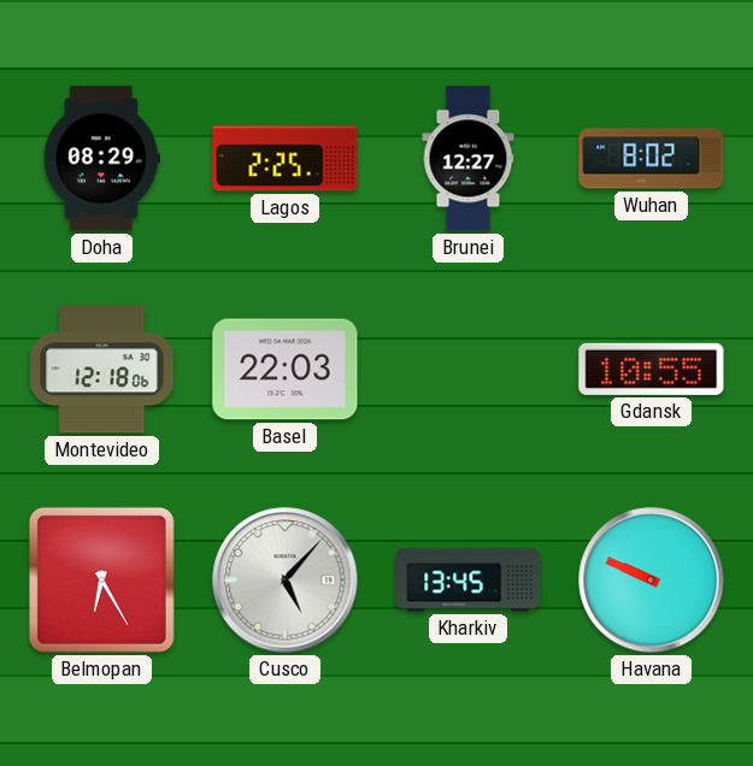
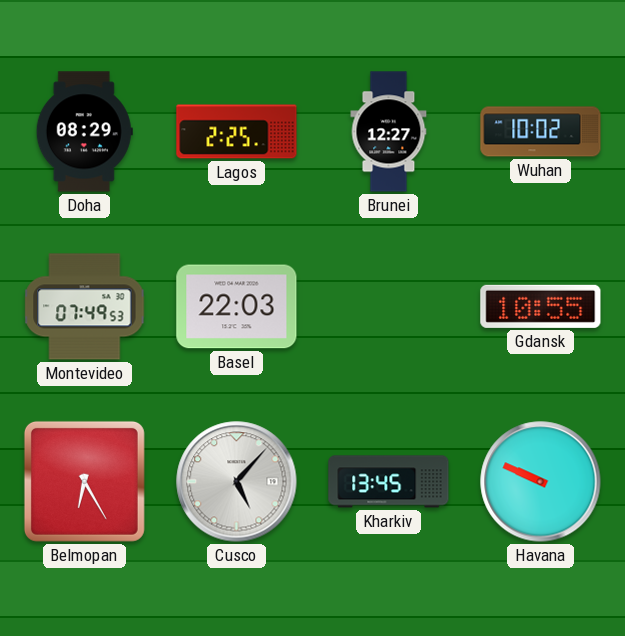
Wuhan: 8:02 -> 10:02 (541, 132)
Montevideo: 12:18 -> 07:49 (85, 307)
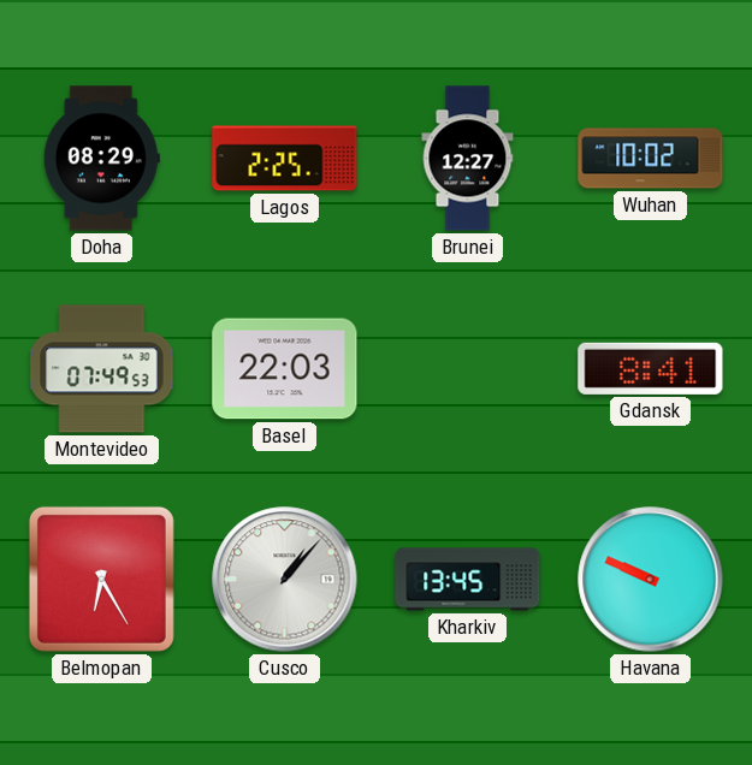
Gdansk: 10:55 -> 8:41 (651, 368)
Cusco: 5:07 -> 1:07 (285, 580)
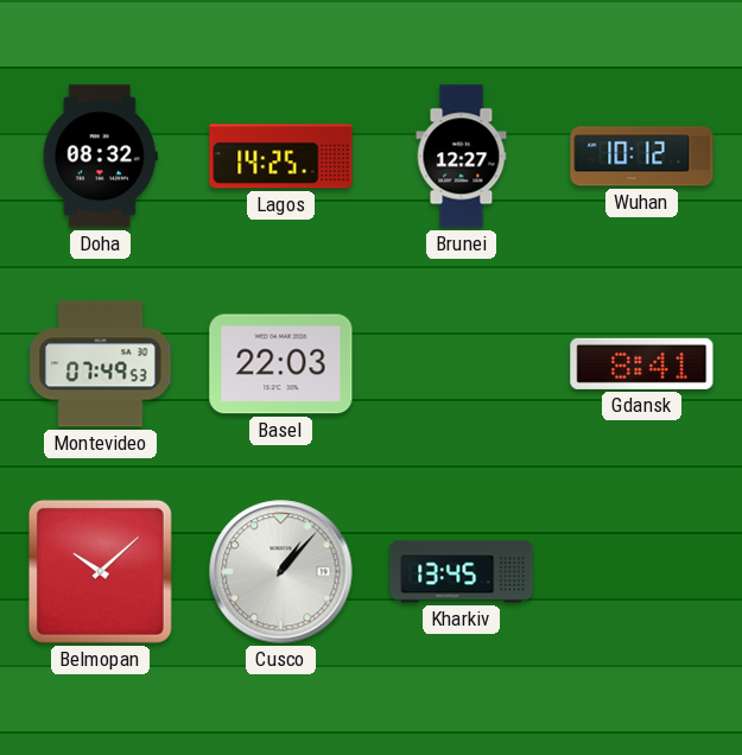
Doha: 08:29 -> 08:32 (100, 157)
Lagos: 2:25 -> 14:25 (281, 157)
Wuhan: 10:02 -> 10:12 (642, 157)
Belmopan: 6:25 -> 10:08 (100, 571)
Havana: 9:49 -> none (651, 580)
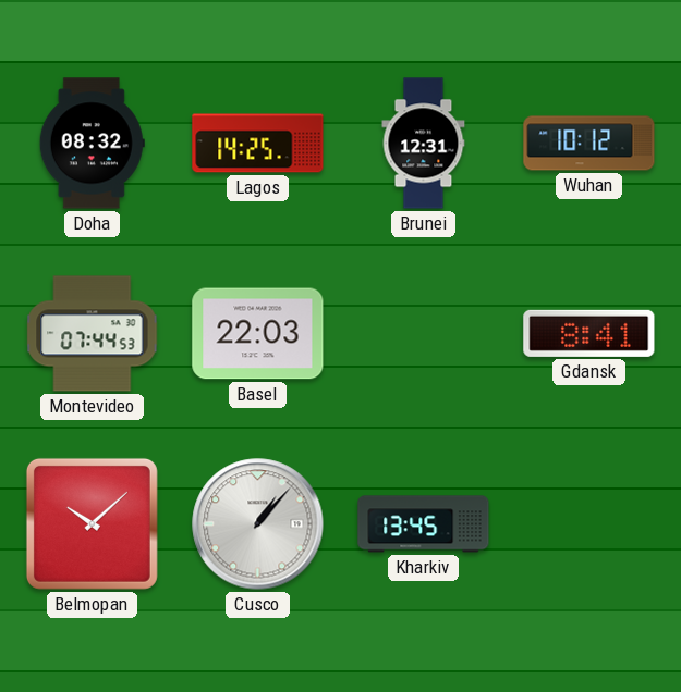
Brunei: 12:27 -> 12:31 (424, 144)
Montevideo: 07:49 -> 07:44 (93, 334)
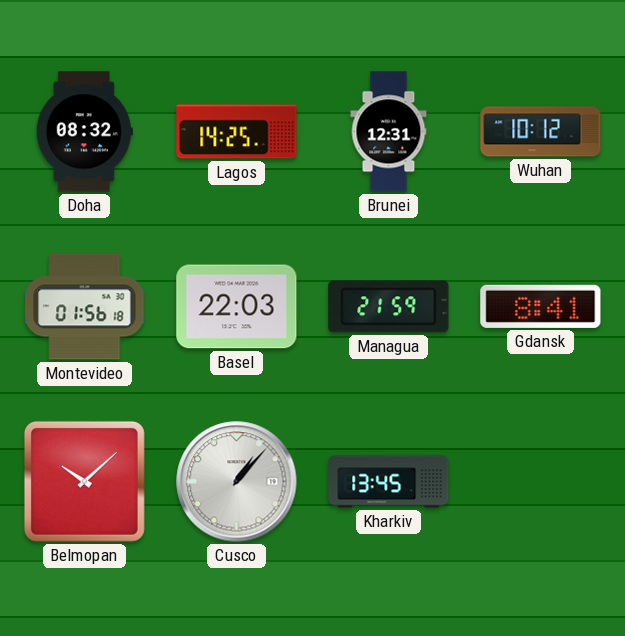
Montevideo: 07:44 -> 01:56 (85, 307)
Managua: none -> 21:59 (389, 307)
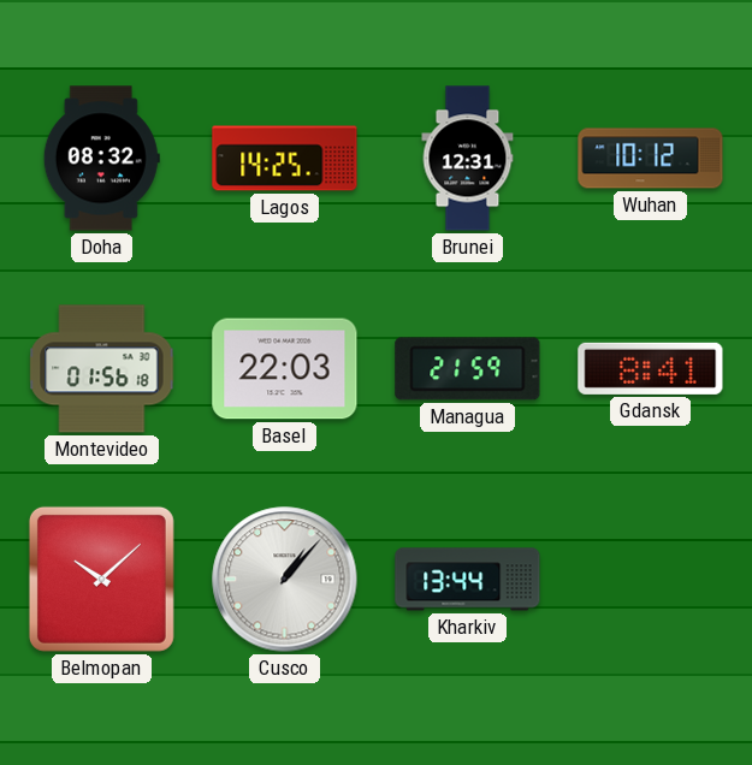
Kharkiv: 13:45 -> 13:44 (468, 580)
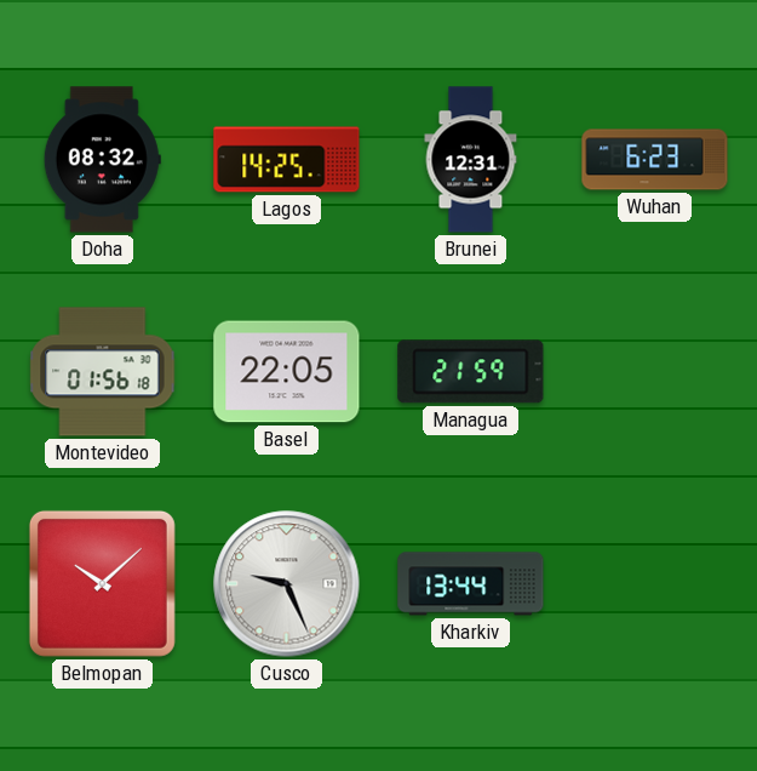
Wuhan: 10:12 -> 6:23 (655, 160)
Basel: 22:03 -> 22:05 (287, 372)
Gdansk: 8:41 -> none (651, 368)
Cusco: 1:07 -> 9:26 (287, 584)
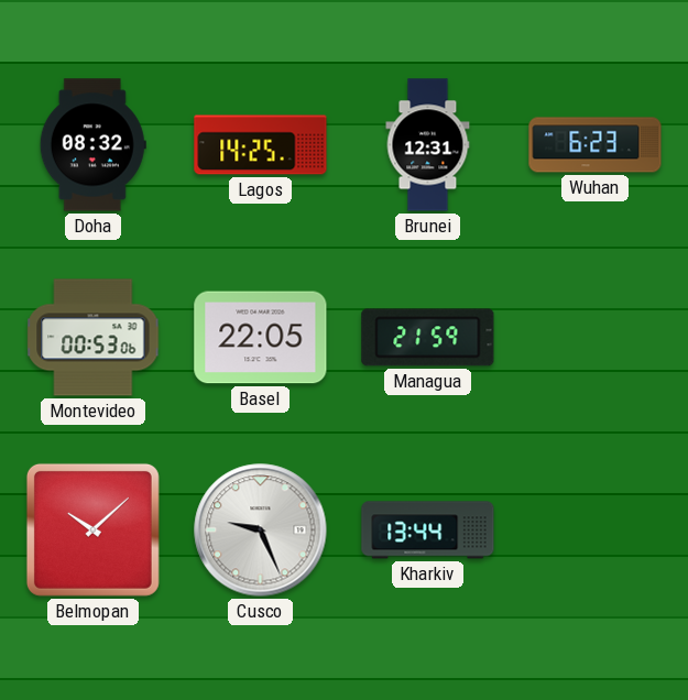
Montevideo: 01:56 -> 00:53 (94, 338)
